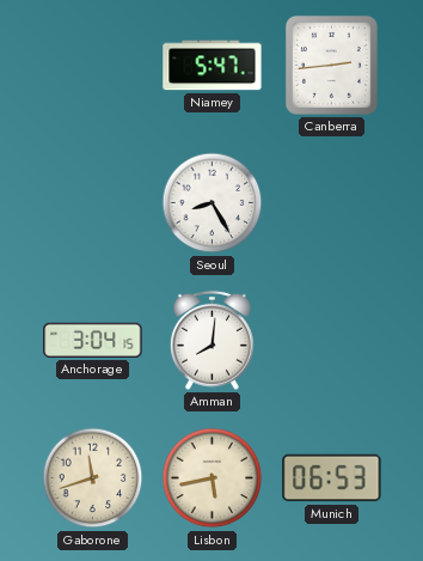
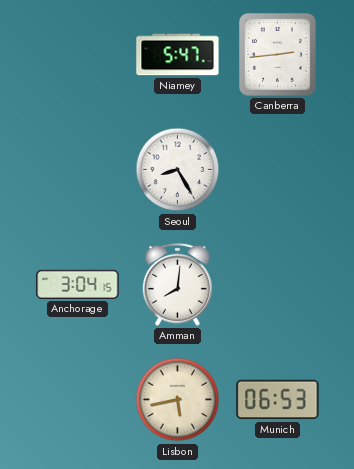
Gaborone: 11:42 -> none (93, 478)
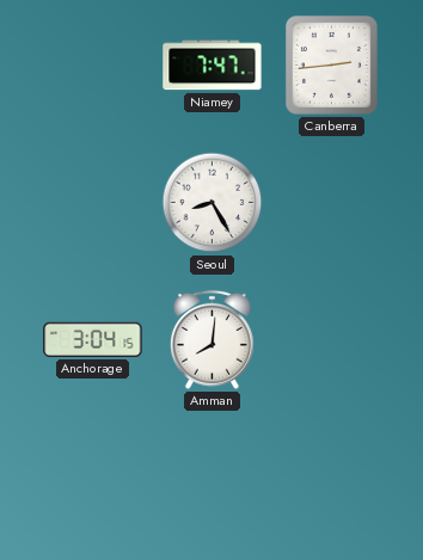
Niamey: 5:47 -> 7:47 (213, 66)
Lisbon: 5:43 -> none (178, 400)
Munich: 06:53 -> none (278, 400)
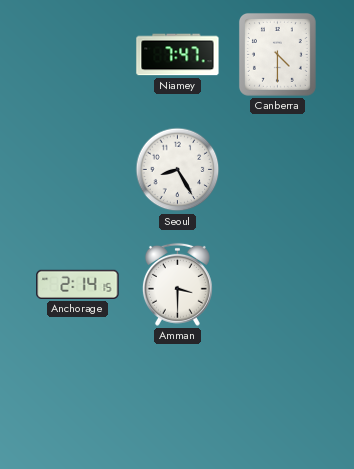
Canberra: 2:44 -> 4:30 (277, 54)
Anchorage: 3:04 -> 2:14 (78, 284)
Amman: 8:01 -> 3:30 (177, 284)
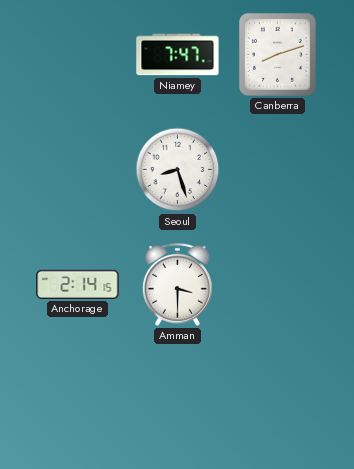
Canberra: 4:30 -> 8:12 (277, 54)
Seoul: 8:25 -> 8:27 (178, 170)
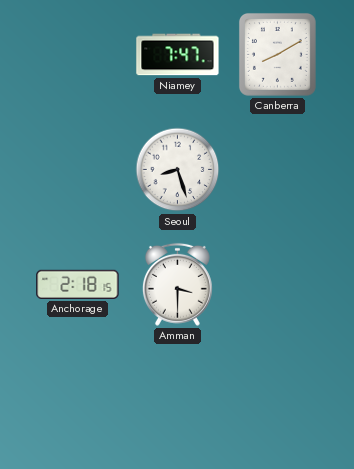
Canberra: 8:12 -> 8:10 (277, 54)
Anchorage: 2:14 -> 2:18 (78, 284)
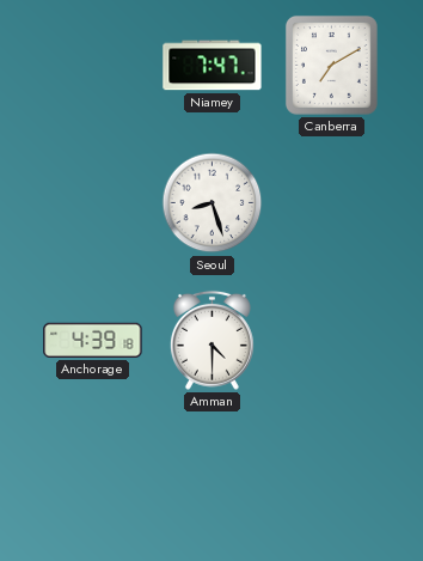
Canberra: 8:10 -> 7:10 (331, 65)
Anchorage: 2:18 -> 4:39 (93, 340)
Amman: 3:30 -> 4:30 (211, 340)
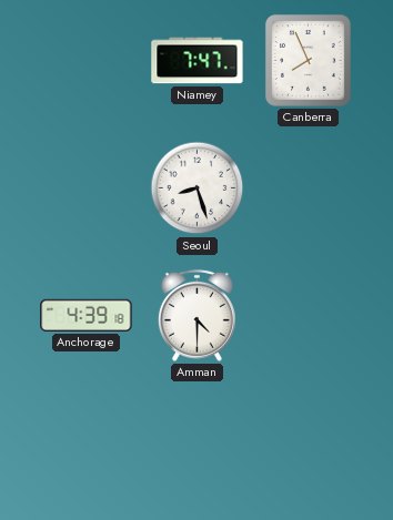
Canberra: 7:10 -> 7:56 (308, 60)
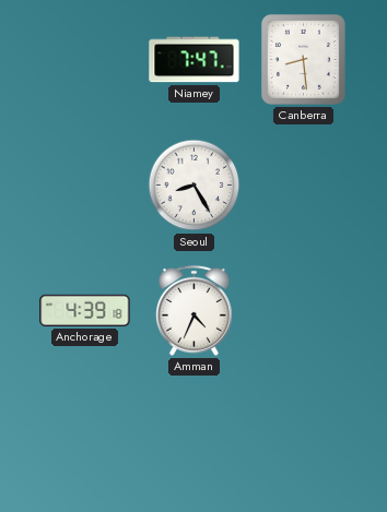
Canberra: 7:56 -> 8:29 (303, 59)
Seoul: 8:27 -> 8:25 (195, 186)
Amman: 4:30 -> 4:34 (193, 310)
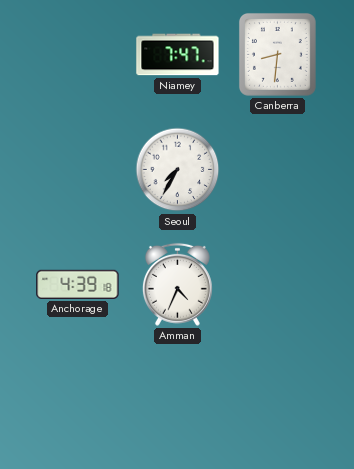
Canberra: 8:29 -> 8:31 (277, 54)
Seoul: 8:25 -> 7:35 (178, 170)
